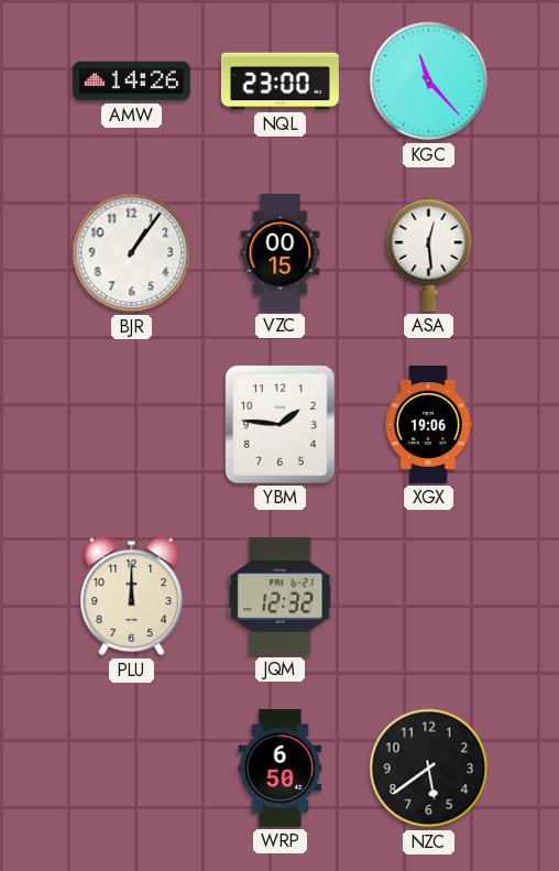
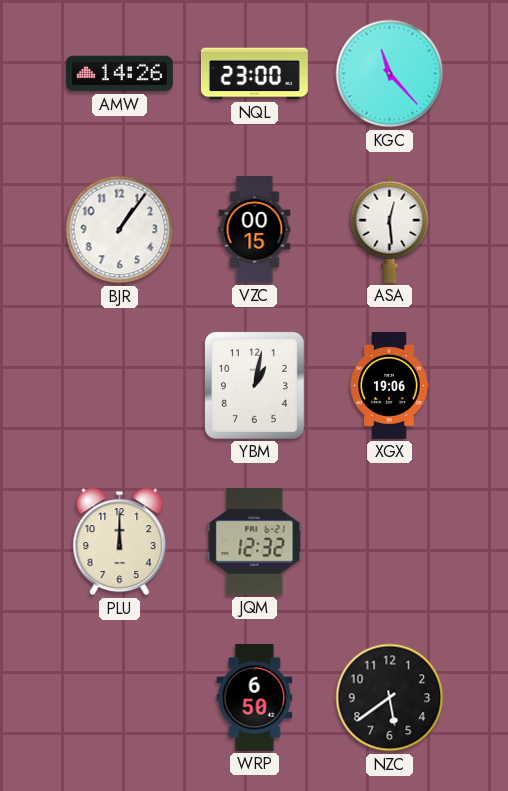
YBM: 1:46 -> 1:02 (254, 385)
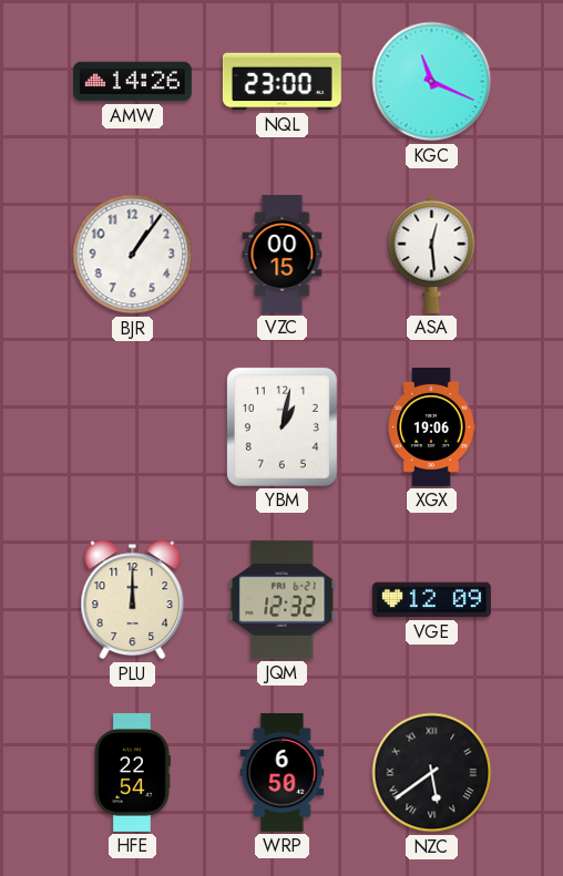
KGC: 11:23 -> 11:19 (432, 82)
VGE: none -> 12:09 (431, 600)
HFE: none -> 22:54 (133, 772)
NZC numerals: Arabic -> Roman (432, 773)
